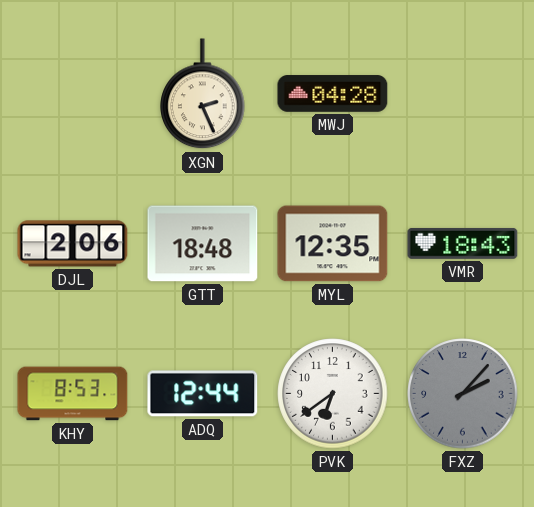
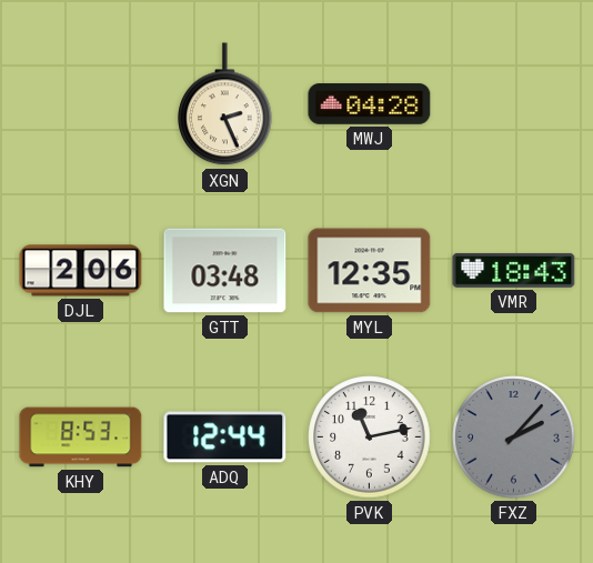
GTT: 18:48 -> 03:48 (225, 271)
PVK: 6:39 -> 11:13 (370, 438)
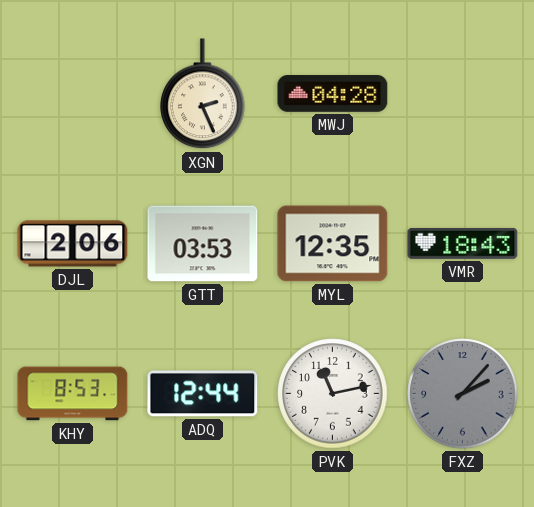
GTT: 03:48 -> 03:53 (203, 244)
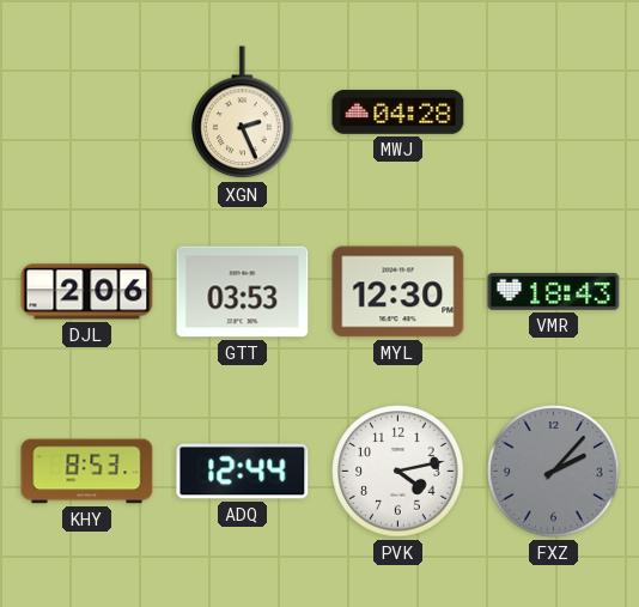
MYL: 12:35 -> 12:30 (398, 292)
PVK: 11:13 -> 4:13 (398, 472)
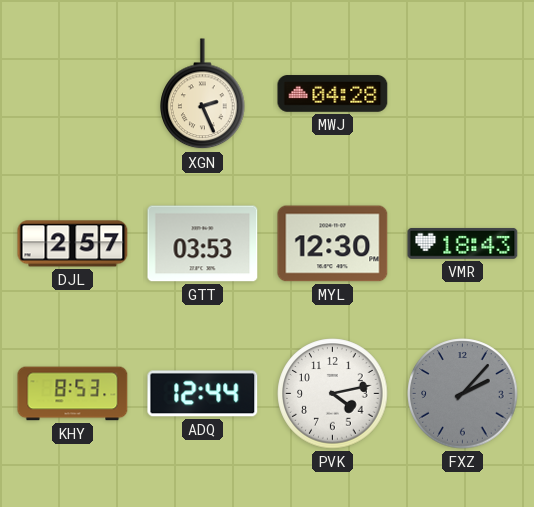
DJL: 2:06 -> 2:57 (73, 244)
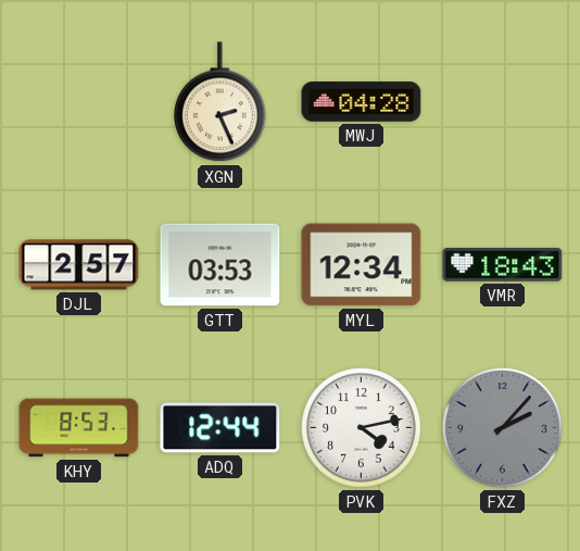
MYL: 12:30 -> 12:34 (362, 265)
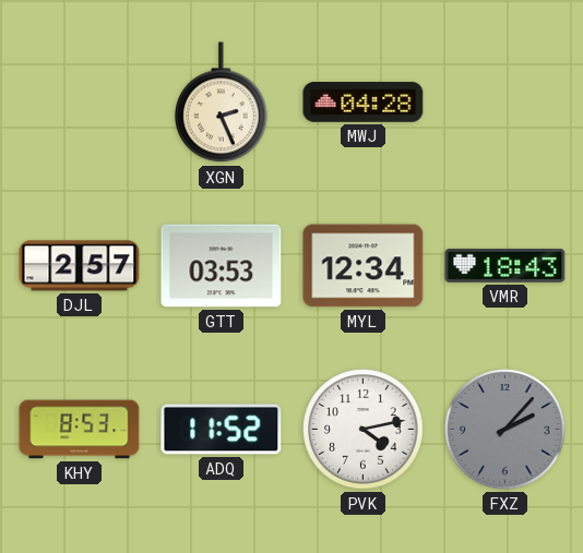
ADQ: 12:44 -> 11:52 (222, 430)
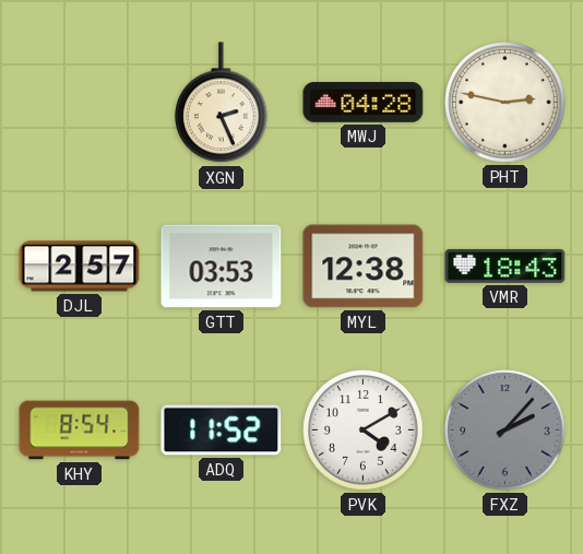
PHT: none -> 2:47 (505, 103)
MYL: 12:34 -> 12:38 (364, 267)
KHY: 8:53 -> 8:54 (80, 431)
PVK: 4:13 -> 4:10 (364, 431)
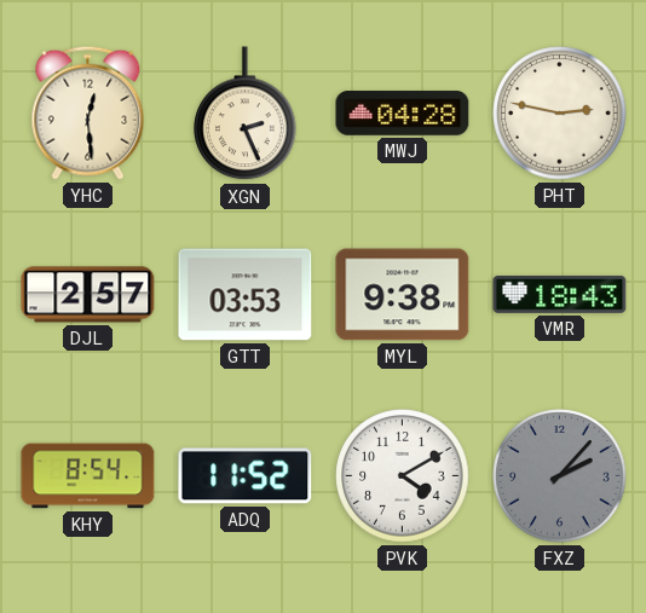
YHC: none -> 12:29 (88, 112)
MYL: 12:38 -> 9:38 (403, 295)
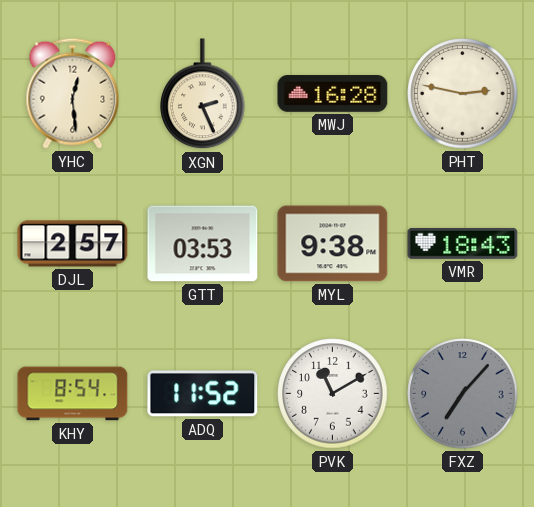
MWJ: 04:28 -> 16:28 (333, 94)
PVK: 4:10 -> 11:10 (333, 394)
FXZ: 2:07 -> 7:07 (463, 394)
